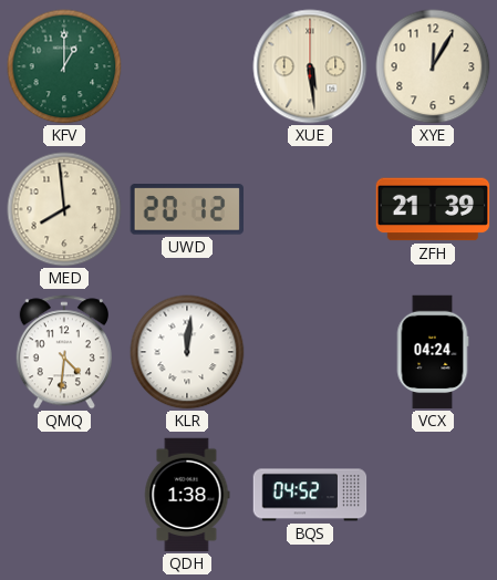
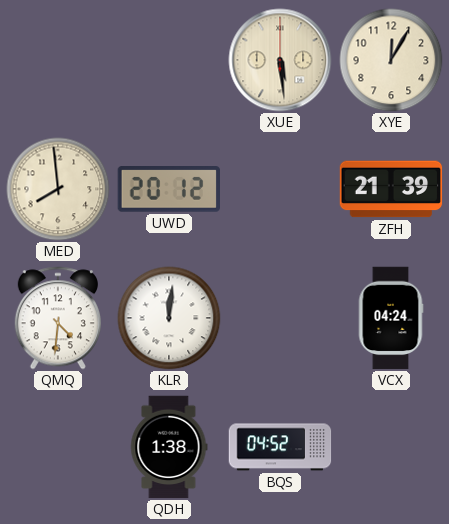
KFV: 1:00 -> none (64, 66)
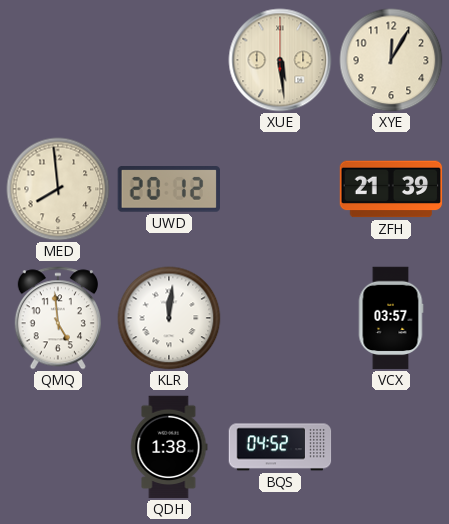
QMQ: 4:31 -> 4:59 (58, 318)
VCX: 04:24 -> 03:57 (391, 318)
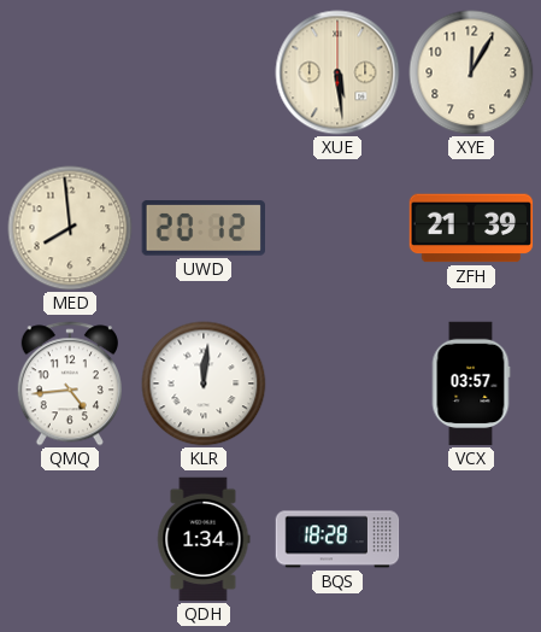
QMQ: 4:59 -> 4:44 (70, 384)
QDH: 1:38 -> 1:34 (204, 539)
BQS: 04:52 -> 18:28 (337, 539)
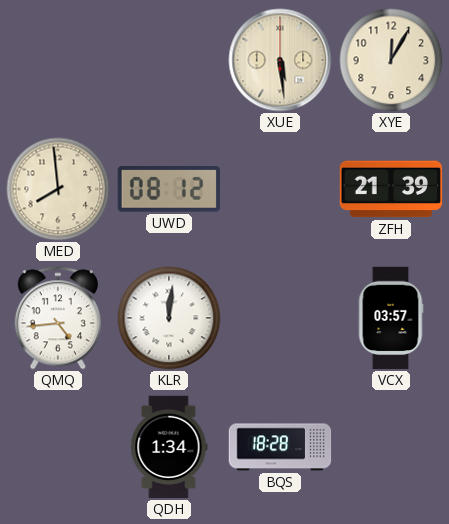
UWD: 20:12 -> 08:12 (168, 190)
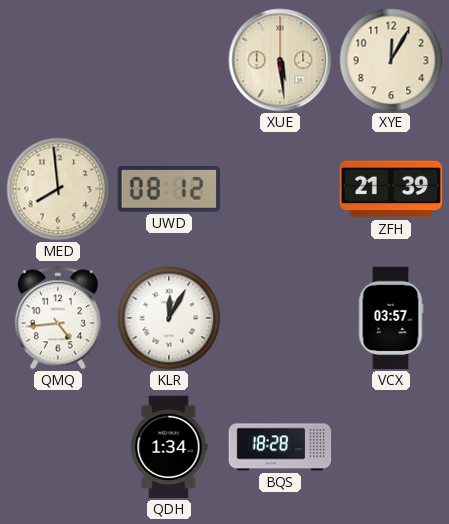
KLR: 12:01 -> 12:05 (169, 318)
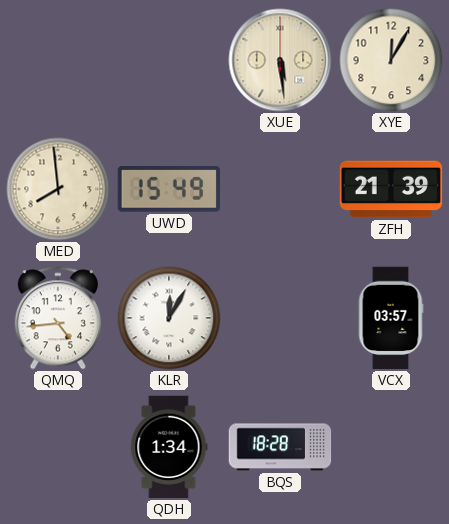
UWD: 08:12 -> 15:49 (168, 190)
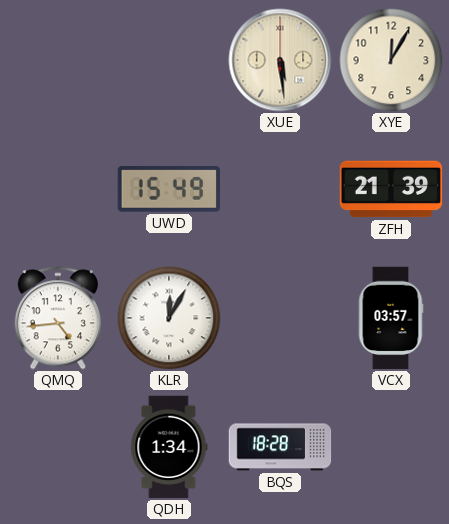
MED: 7:59 -> none (58, 189)
